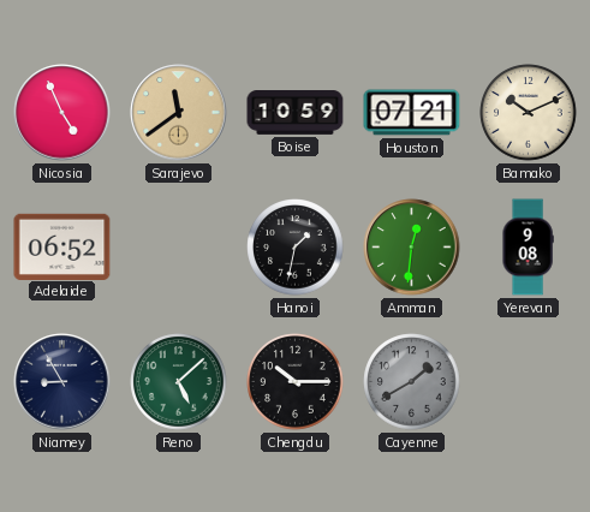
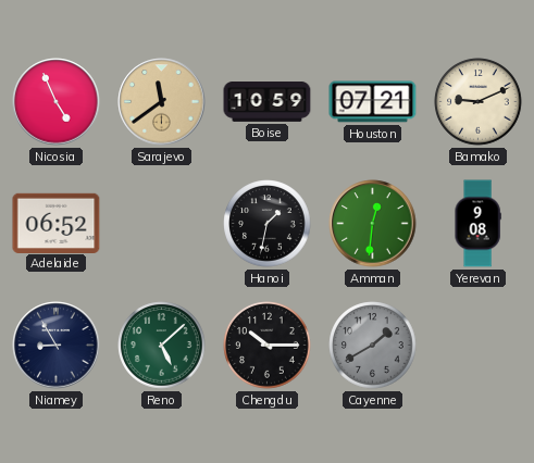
Bamako: 10:11 -> 9:11 (479, 102)
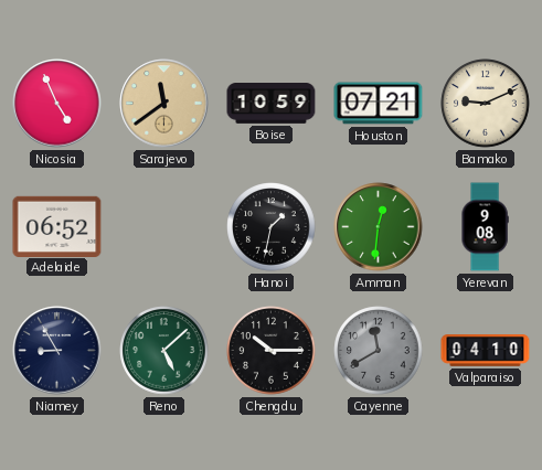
Cayenne: 1:40 -> 11:40 (379, 351)
Valparaiso: none -> 04:10 (486, 351)
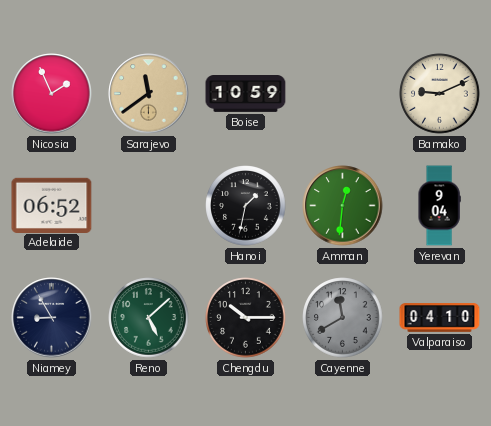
Nicosia: 4:56 -> 1:56 (52, 94)
Houston: 07:21 -> none (379, 104)
Yerevan: 9:08 -> 9:04 (439, 206)
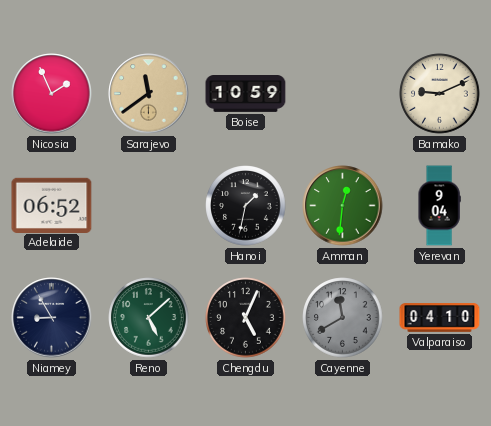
Chengdu: 10:15 -> 5:04 (246, 318)
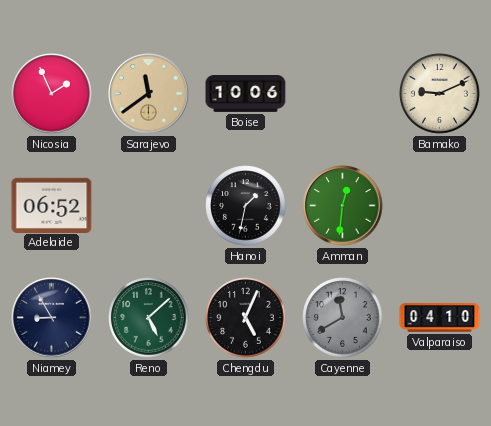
Boise: 10:59 -> 10:06 (246, 94)
Yerevan: 9:04 -> none (439, 206)
